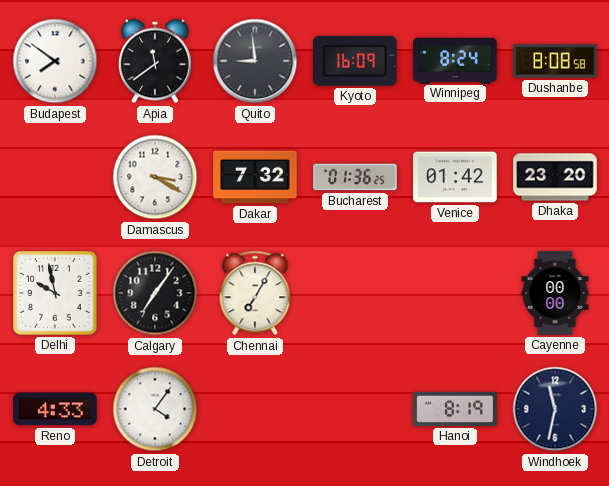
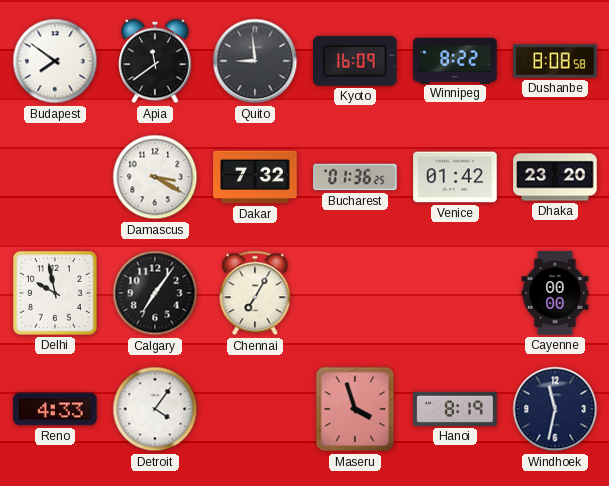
Winnipeg: 8:24 -> 8:22 (455, 60)
Maseru: none -> 3:57 (355, 409)
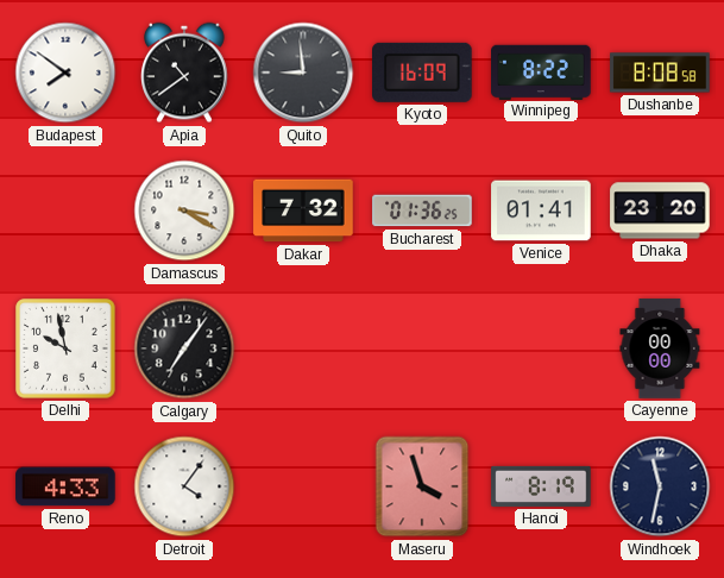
Apia: 11:39 -> 10:39 (184, 73)
Venice: 01:42 -> 01:41 (541, 211)
Chennai: 7:05 -> none (255, 293)
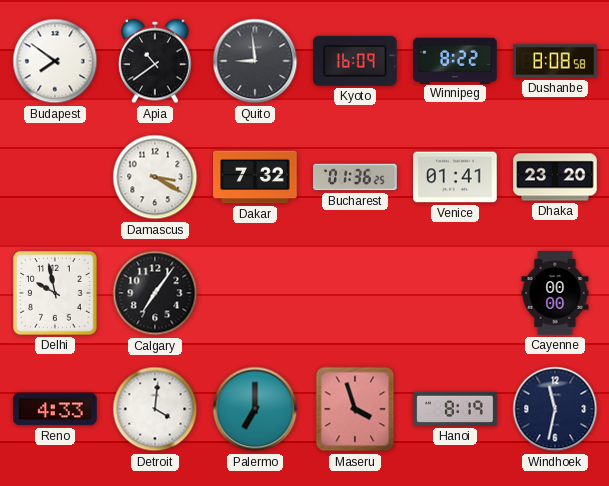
Detroit: 4:06 -> 4:01 (155, 409)
Palermo: none -> 7:00 (255, 409)
